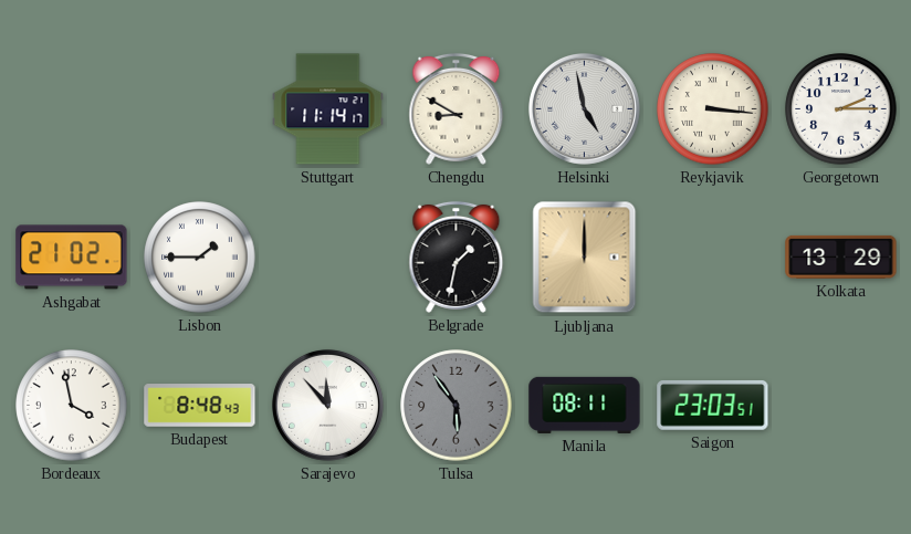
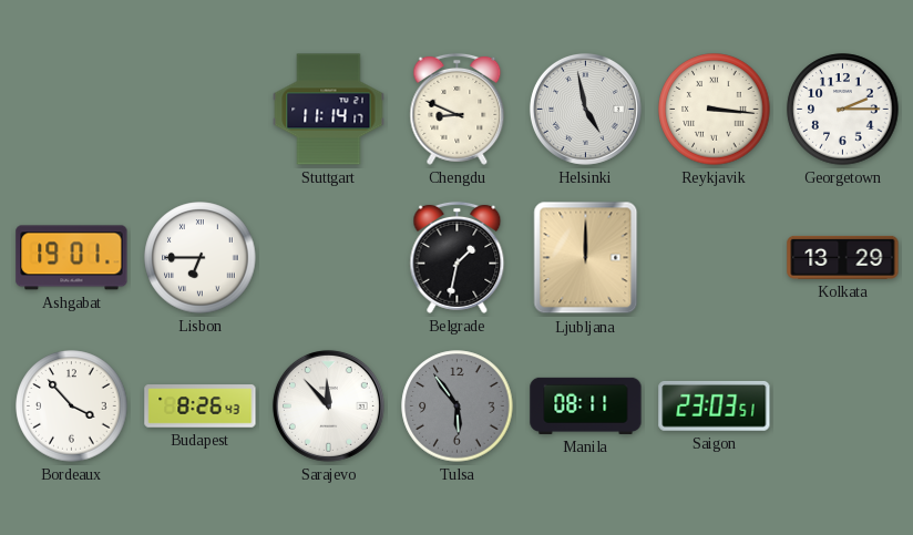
Chengdu: 8:50 -> 8:49 (458, 109)
Ashgabat: 21:02 -> 19:01 (72, 258)
Lisbon: 1:45 -> 6:45 (201, 258)
Bordeaux: 3:58 -> 3:53 (72, 407)
Budapest: 8:48 -> 8:26 (201, 407)
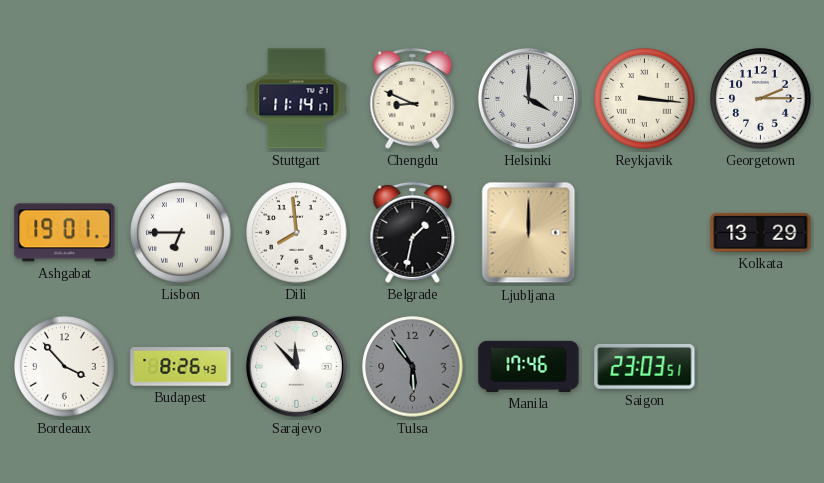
Helsinki: 4:58 -> 4:00 (528, 98)
Dili: none -> 7:59 (297, 233)
Manila: 08:11 -> 17:46 (529, 366)
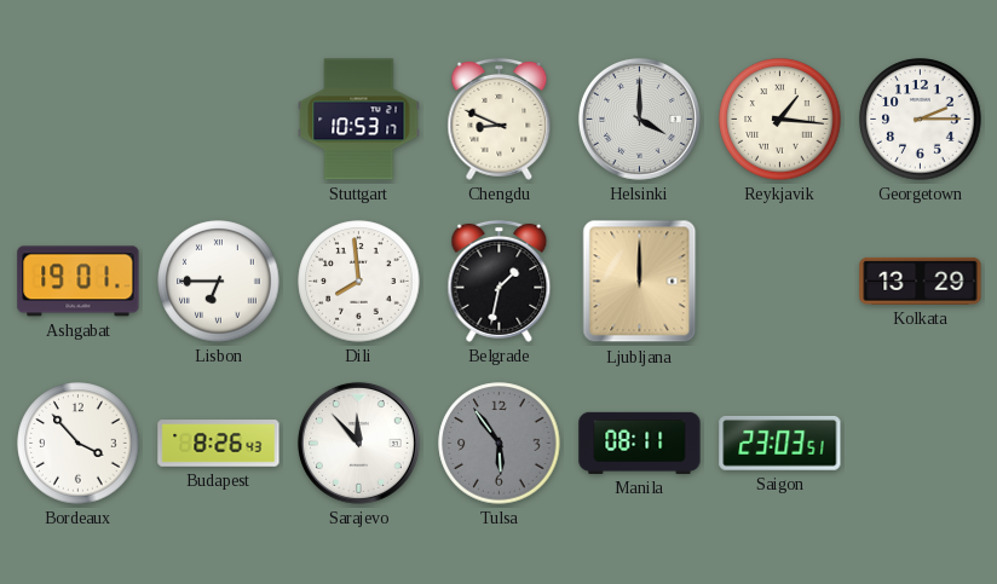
Stuttgart: 11:14 -> 10:53 (359, 120)
Reykjavik: 3:16 -> 1:16 (780, 120)
Manila: 17:46 -> 08:11 (640, 443)
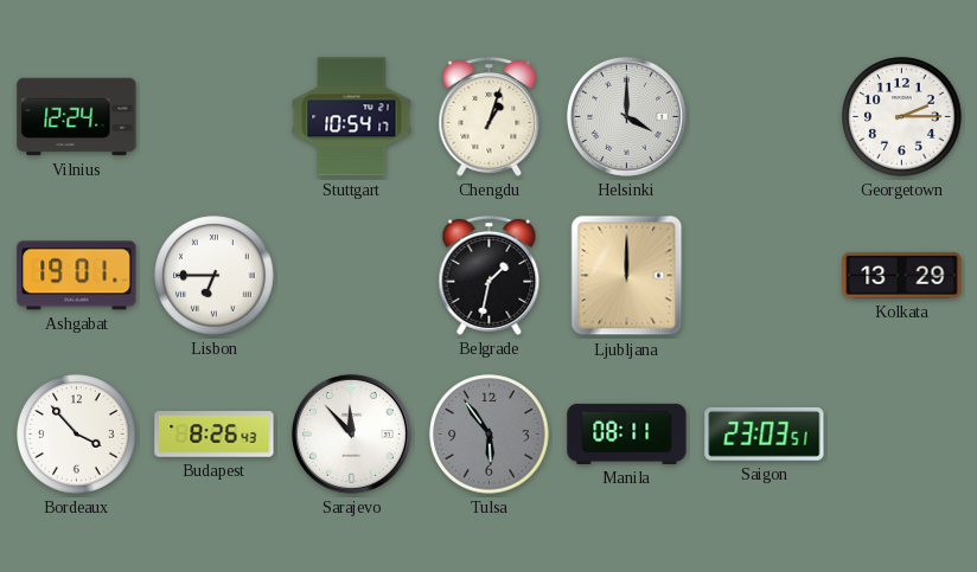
Vilnius: none -> 12:24 (77, 117)
Stuttgart: 10:53 -> 10:54 (352, 117)
Chengdu: 8:49 -> 1:03 (490, 116)
Reykjavik: 1:16 -> none (780, 120)
Dili: 7:59 -> none (359, 282)
